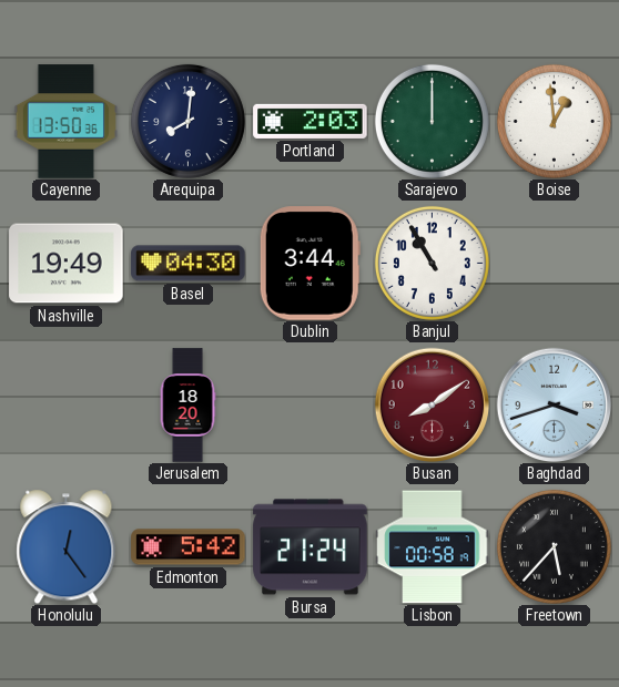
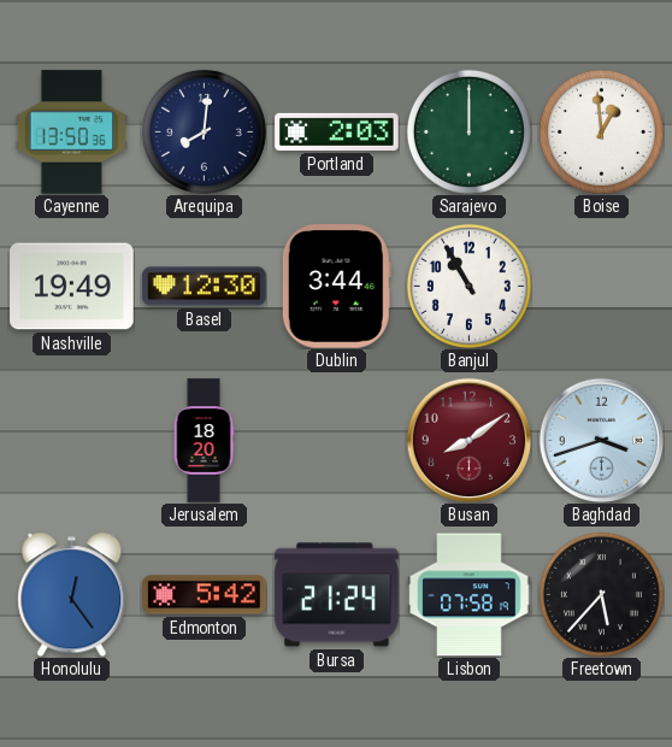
Basel: 04:30 -> 12:30 (205, 287)
Lisbon: 00:58 -> 07:58 (470, 595)
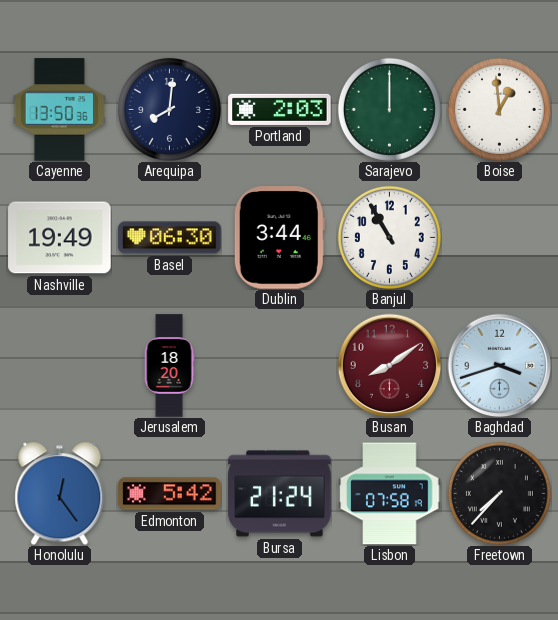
Basel: 12:30 -> 06:30 (170, 238)
Freetown: 5:37 -> 7:37 (499, 493)
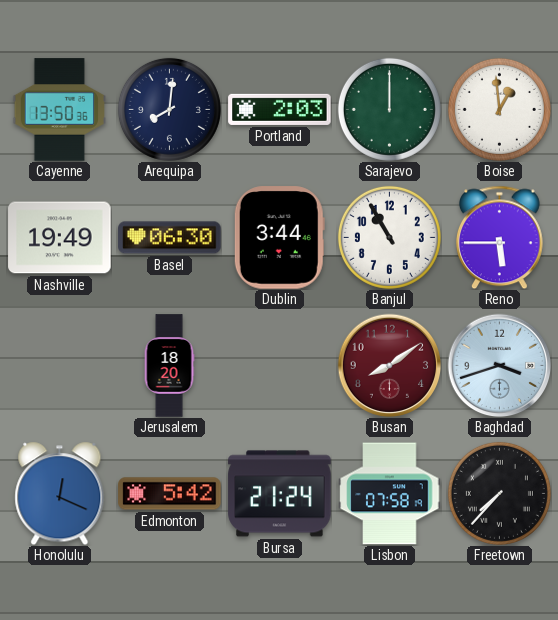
Reno: none -> 5:45 (499, 237)
Honolulu: 12:24 -> 12:19 (60, 493)
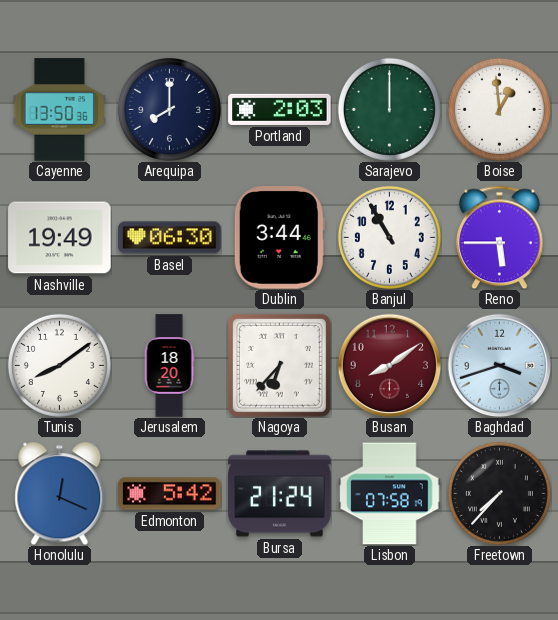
Arequipa: 8:01 -> 8:00 (169, 109)
Tunis: none -> 8:09 (59, 365)
Nagoya: none -> 6:37 (279, 365)
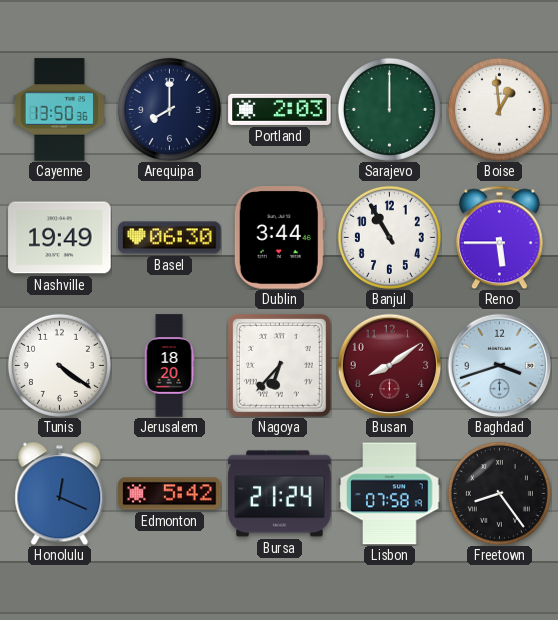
Tunis: 8:09 -> 4:21 (59, 365)
Freetown: 7:37 -> 8:24 (499, 493)
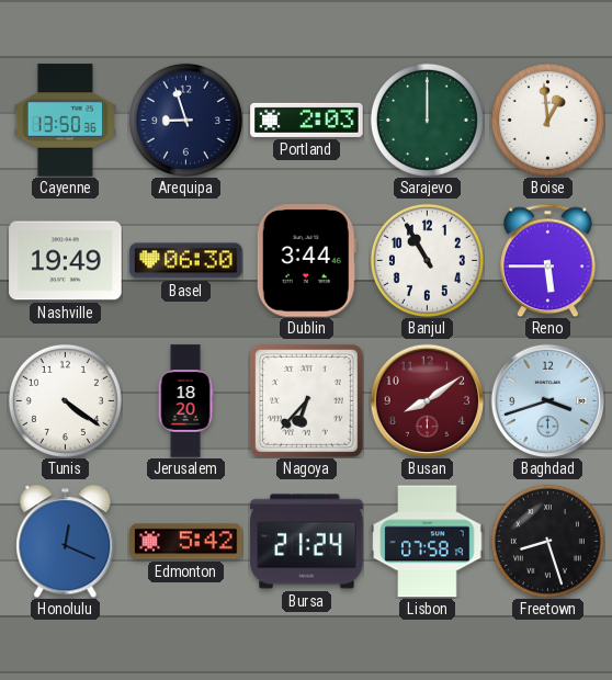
Arequipa: 8:00 -> 8:57 (185, 120)
Freetown: 8:24 -> 8:27 (547, 541)
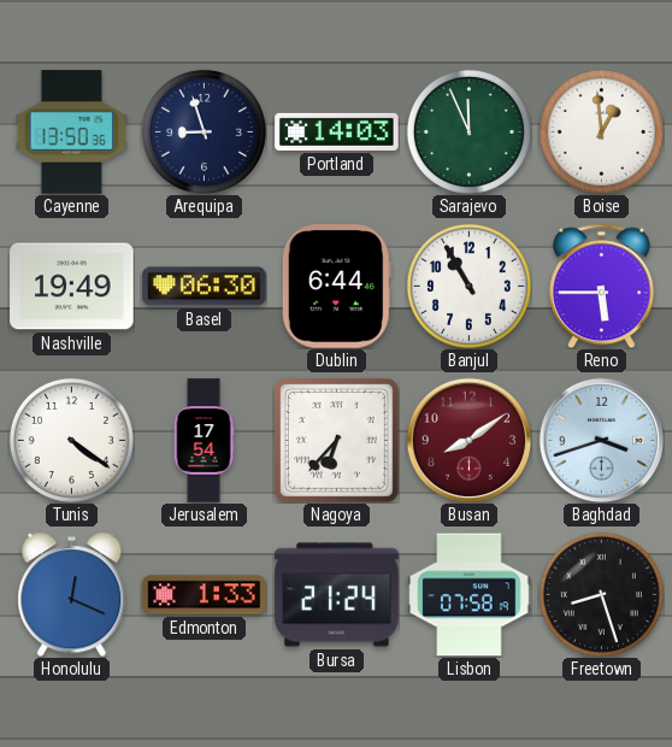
Portland: 2:03 -> 14:03 (337, 131)
Sarajevo: 12:00 -> 11:56 (468, 131)
Dublin: 3:44 -> 6:44 (336, 287)
Jerusalem: 18:20 -> 17:54 (204, 441)
Edmonton: 5:42 -> 1:33 (205, 595)
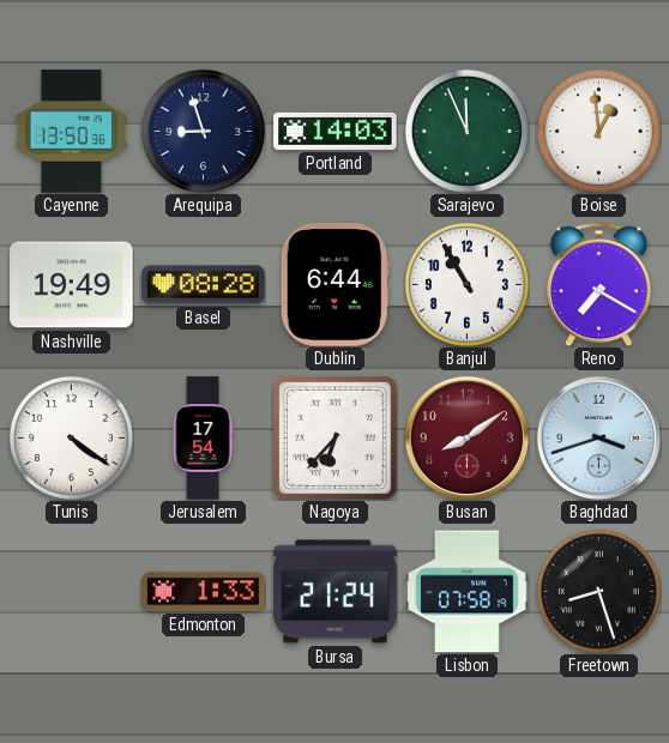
Basel: 06:30 -> 08:28 (204, 285)
Reno: 5:45 -> 7:20 (598, 284)
Honolulu: 12:19 -> none (72, 594)
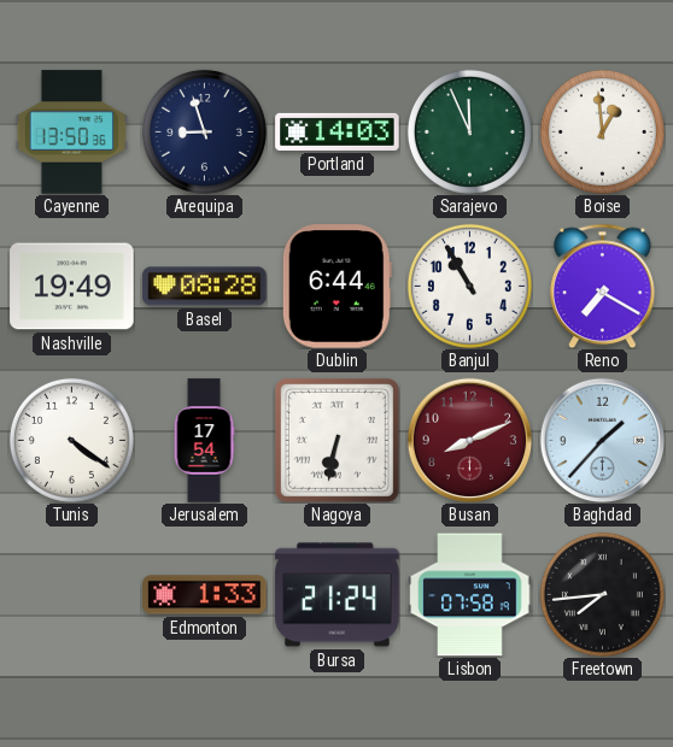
Nagoya: 6:37 -> 6:32 (336, 440)
Busan: 8:09 -> 8:11 (469, 440)
Baghdad: 3:42 -> 1:37 (602, 440)
Freetown: 8:27 -> 7:44 (602, 594)
